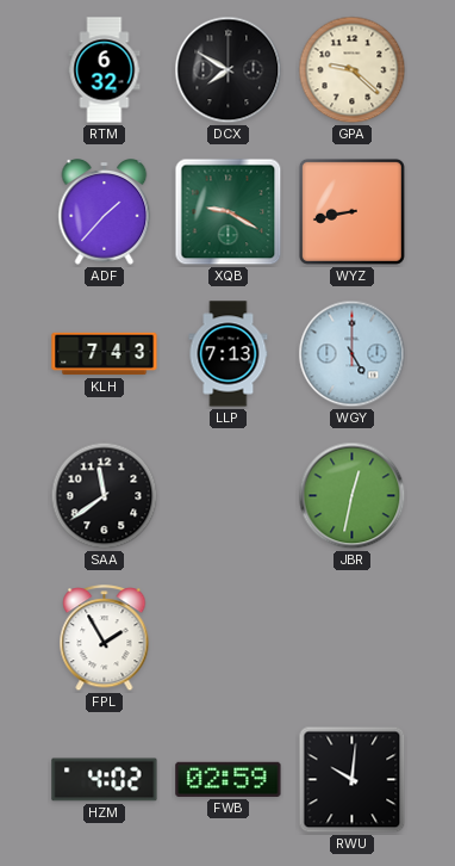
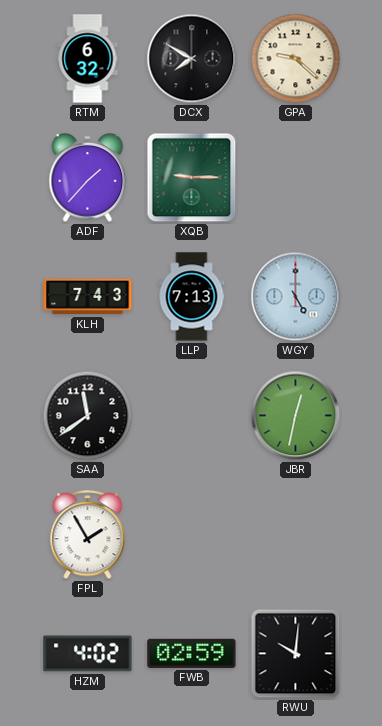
XQB: 9:20 -> 9:15 (192, 178)
WYZ: 8:43 -> none (351, 211)
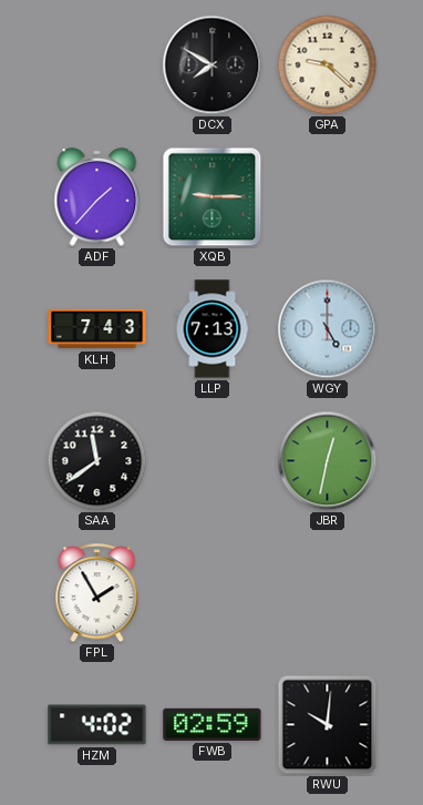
RTM: 6:32 -> none (88, 59)
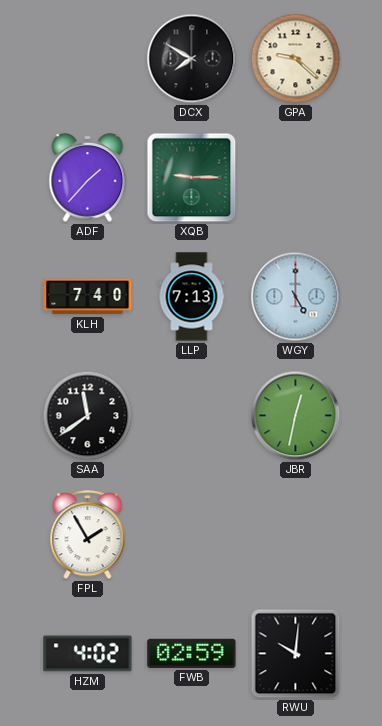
KLH: 7:43 -> 7:40 (88, 297)
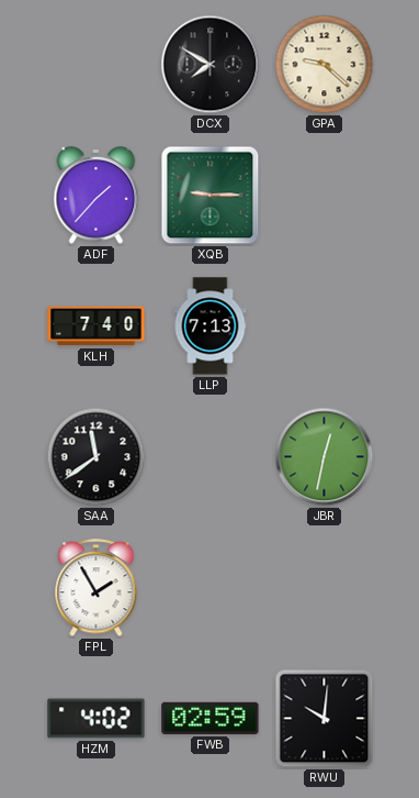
WGY: 5:00 -> none (296, 297)
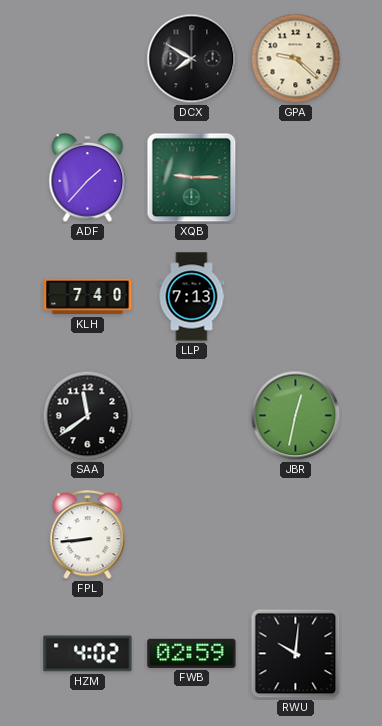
FPL: 1:55 -> 8:44 (88, 536)
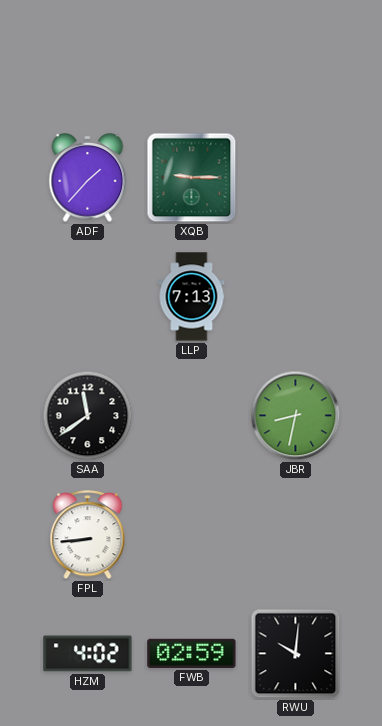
DCX: 7:50 -> none (192, 59)
GPA: 9:22 -> none (296, 59)
KLH: 7:40 -> none (88, 297)
JBR: 12:32 -> 8:32 (296, 416)
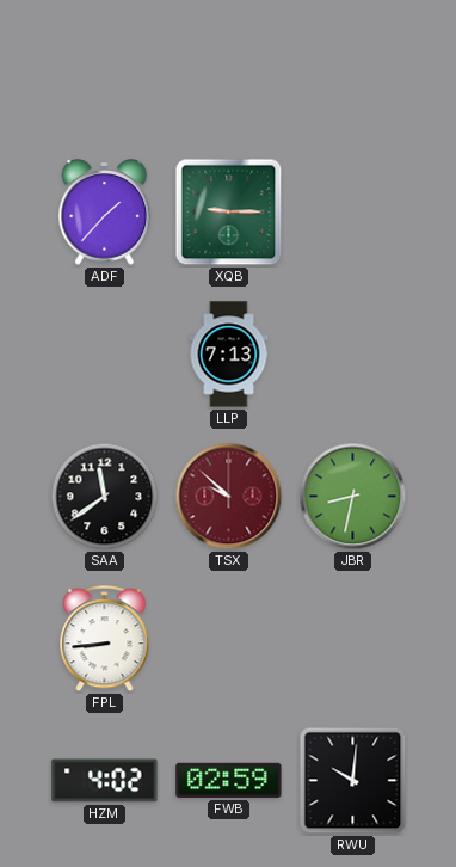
TSX: none -> 9:52 (229, 497)
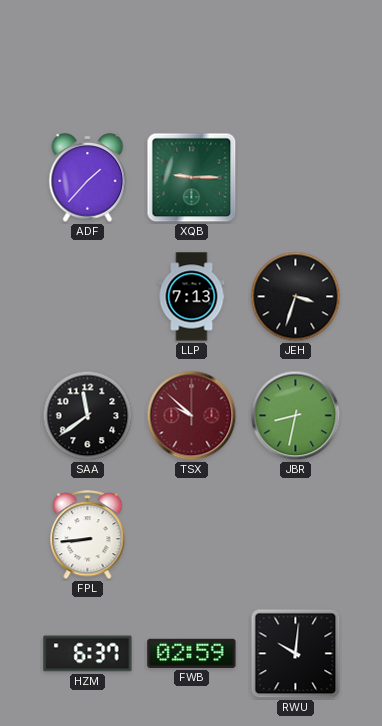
JEH: none -> 3:33 (296, 297)
HZM: 4:02 -> 6:37 (88, 654)
